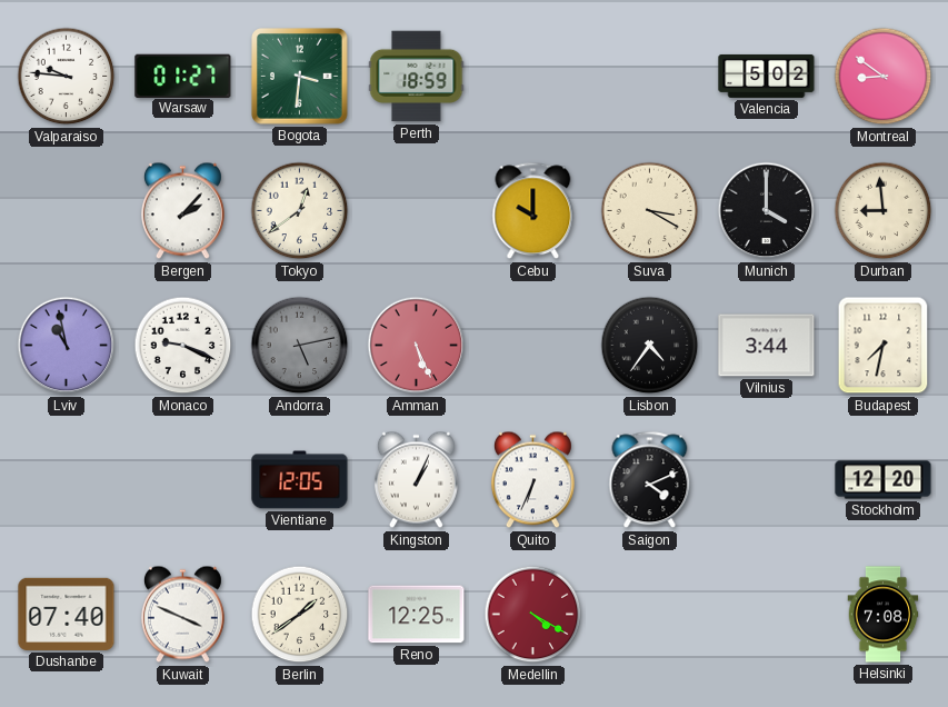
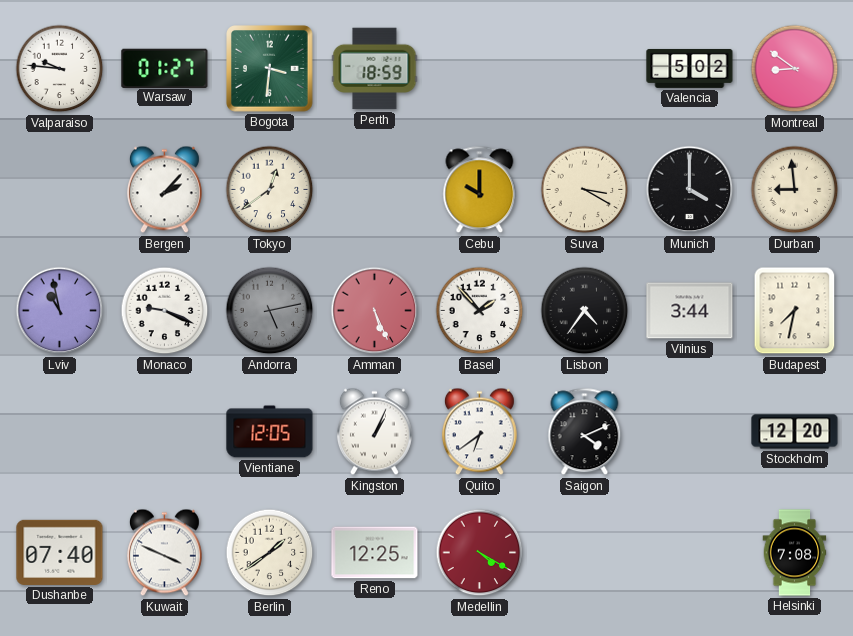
Basel: none -> 1:53 (480, 311)
Quito: 6:34 -> 6:39 (479, 432)
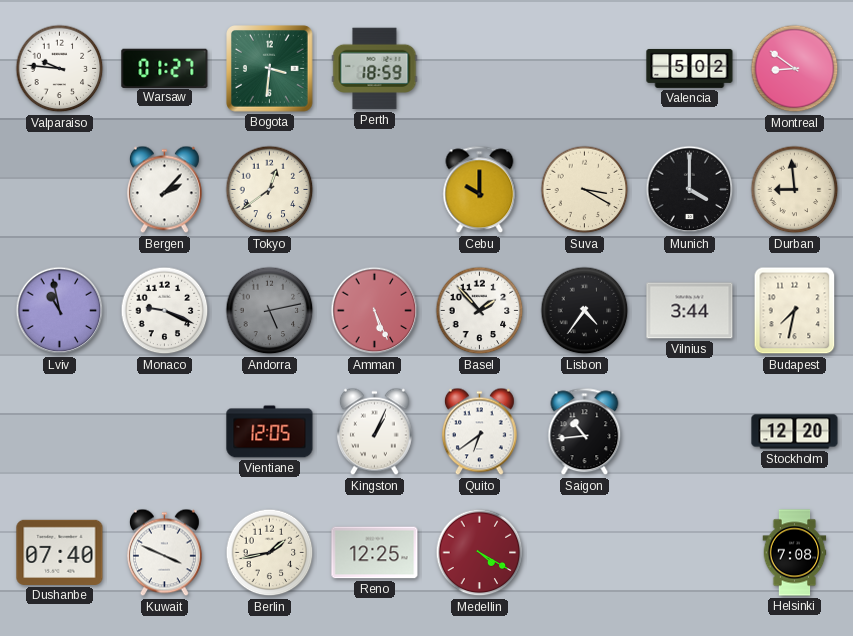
Saigon: 4:11 -> 10:44 (585, 432)
Berlin: 1:39 -> 1:43 (270, 553)
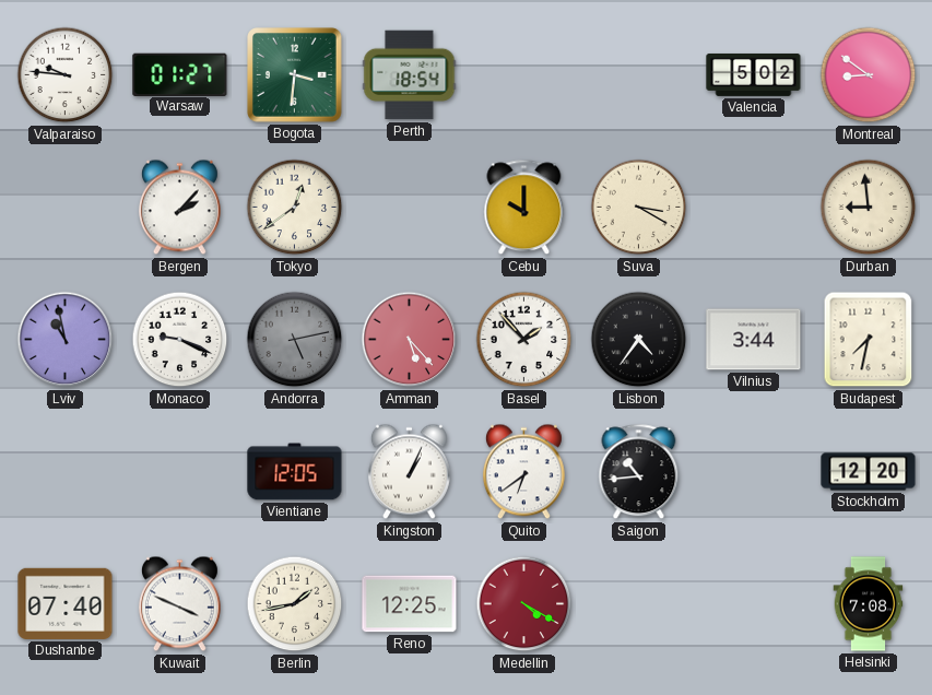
Perth: 18:59 -> 18:54 (410, 75)
Munich: 4:00 -> none (690, 190)
Amman: 5:26 -> 5:23 (410, 340)
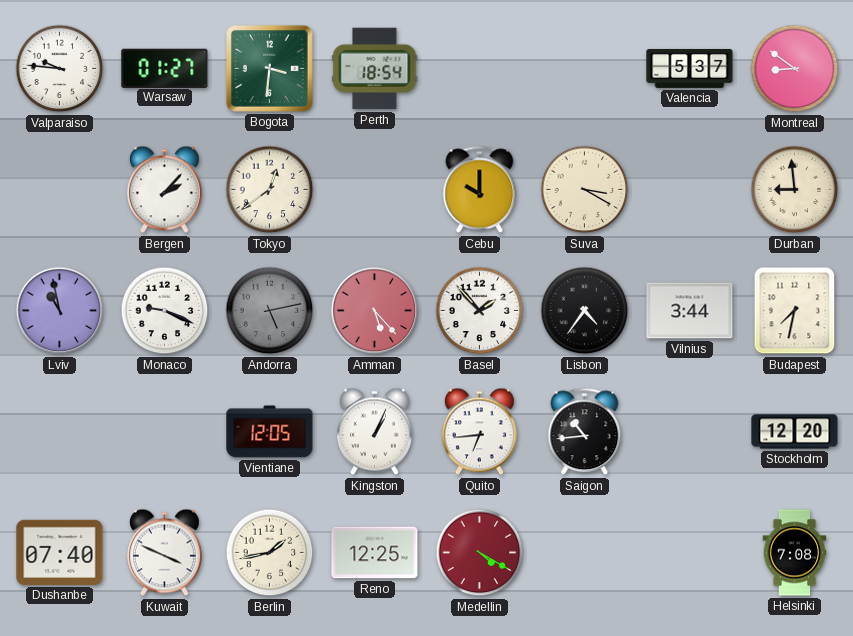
Valencia: 5:02 -> 5:37 (690, 68)
Quito: 6:39 -> 6:44 (479, 432)
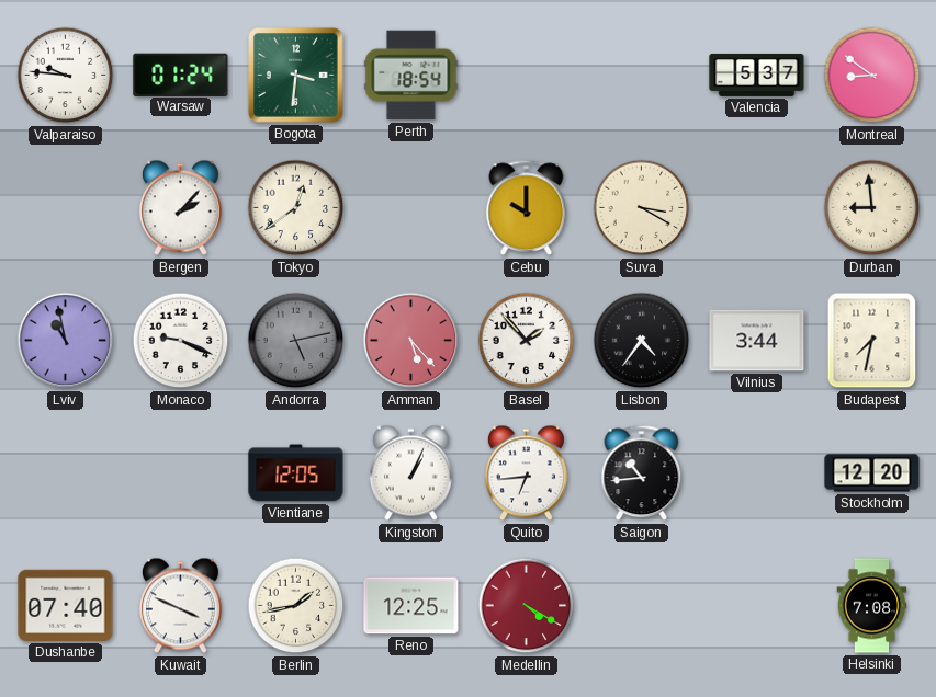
Warsaw: 01:27 -> 01:24 (181, 75)
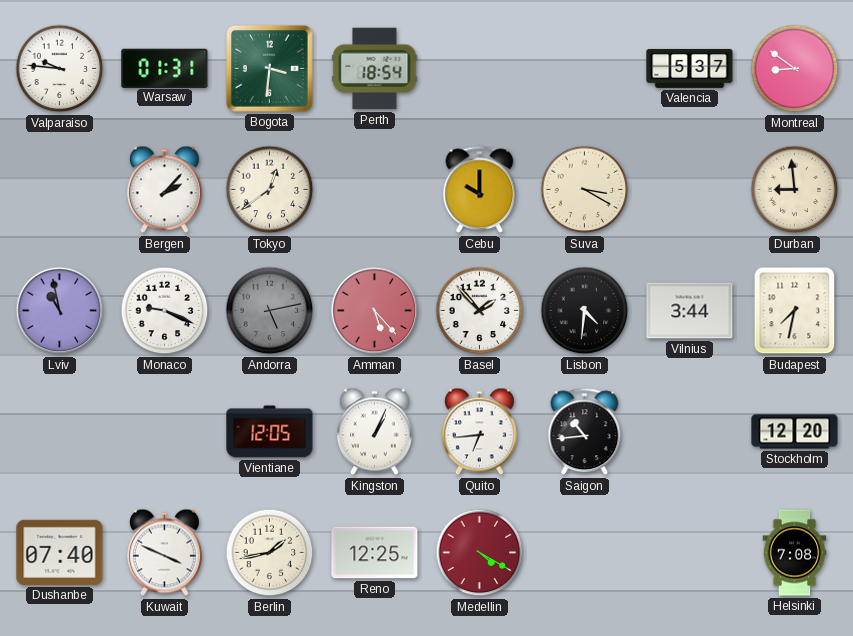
Warsaw: 01:24 -> 01:31 (165, 68)
Lisbon: 4:36 -> 4:31 (585, 311)
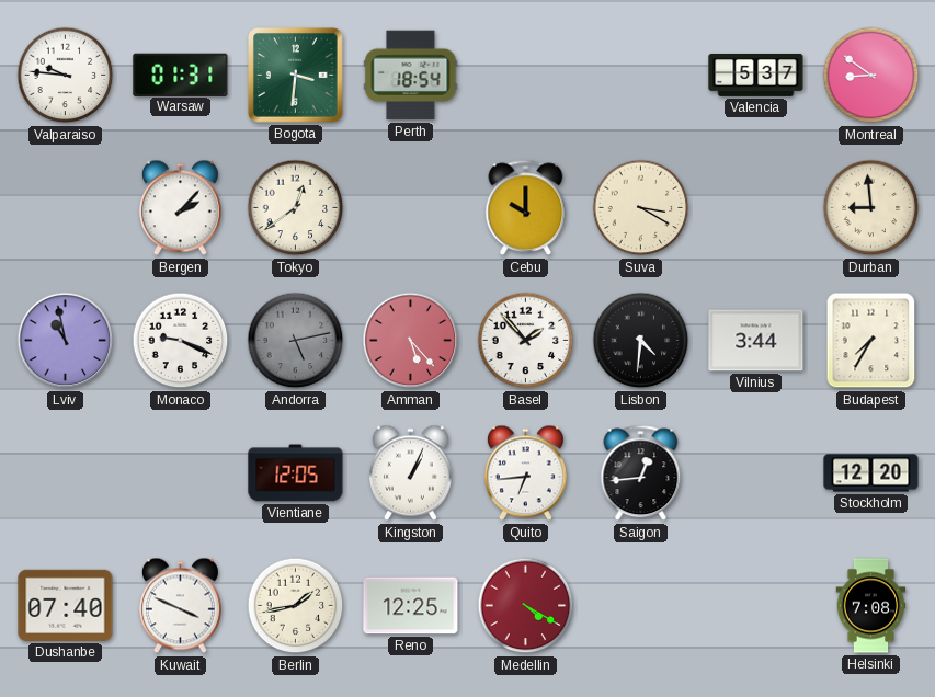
Budapest: 7:32 -> 7:35 (871, 341)
Saigon: 10:44 -> 12:44 (641, 473)
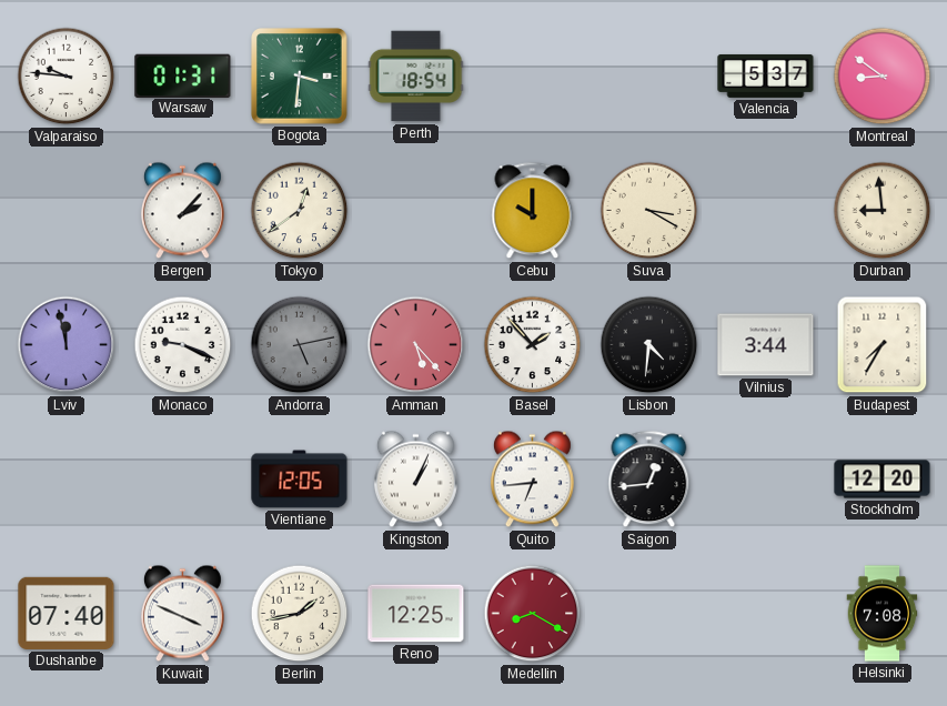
Lviv: 10:58 -> 11:58 (67, 345)
Medellin: 4:20 -> 8:20 (533, 614)
